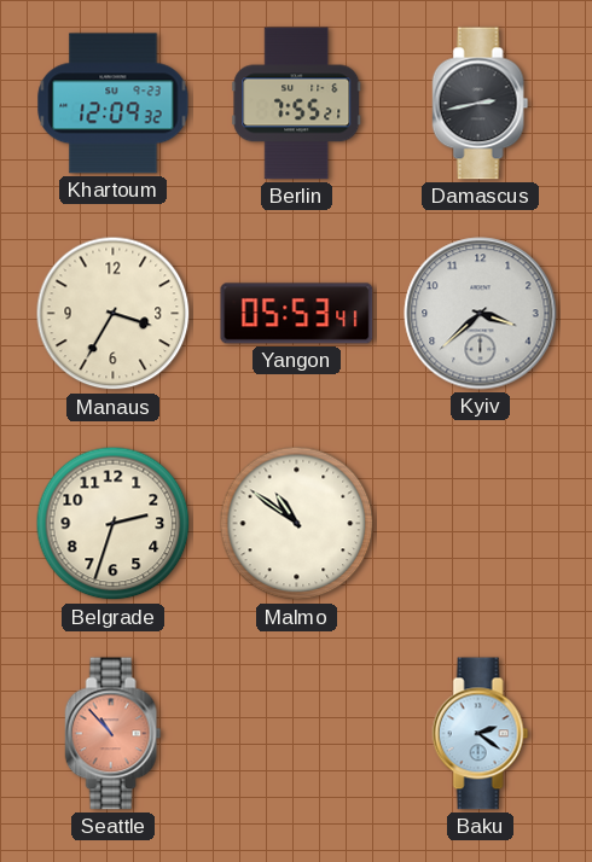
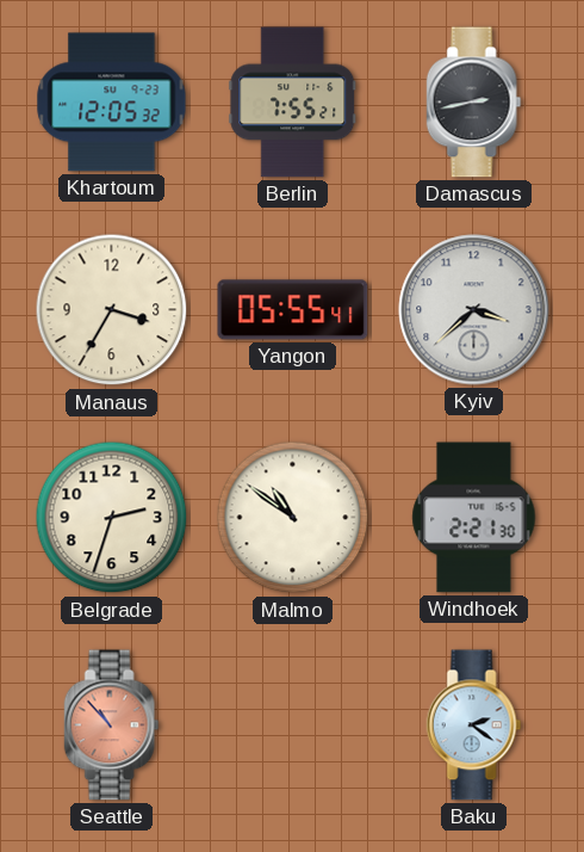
Khartoum: 12:09 -> 12:05 (112, 103)
Yangon: 05:53 -> 05:55 (293, 310)
Windhoek: none -> 2:21 (474, 518)
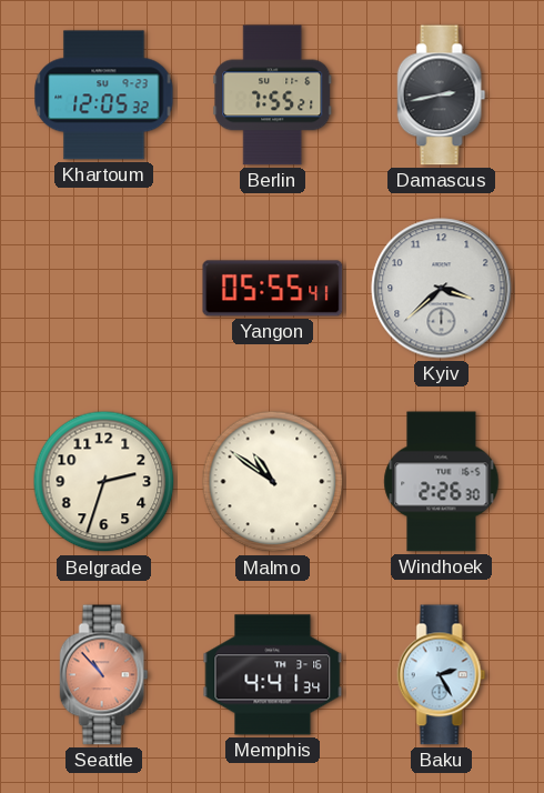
Manaus: 3:35 -> none (112, 310)
Windhoek: 2:21 -> 2:26 (442, 482)
Memphis: none -> 4:41 (273, 675)
Baku: 2:21 -> 2:25 (442, 675)
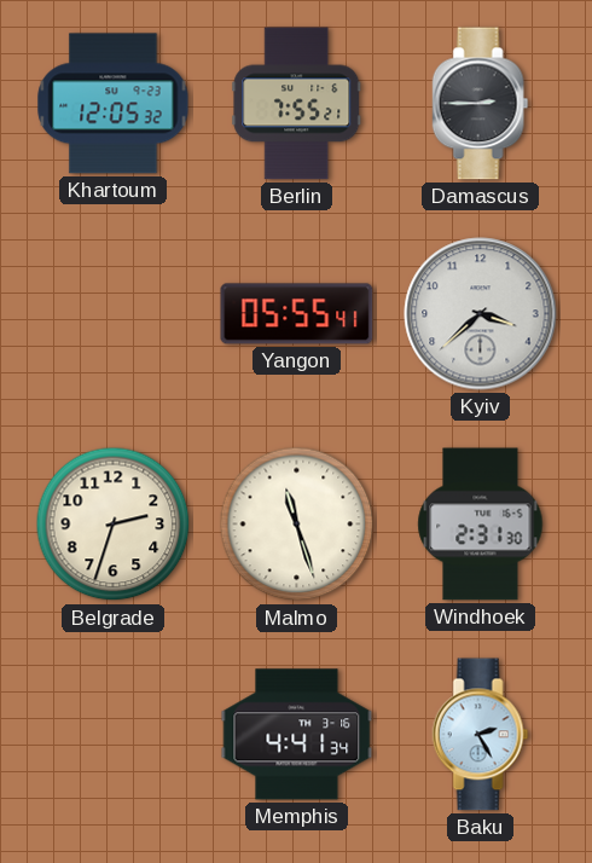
Damascus: 2:43 -> 2:45 (481, 104)
Malmo: 10:51 -> 11:27 (297, 525)
Windhoek: 2:26 -> 2:31 (481, 525)
Seattle: 10:53 -> none (104, 675)
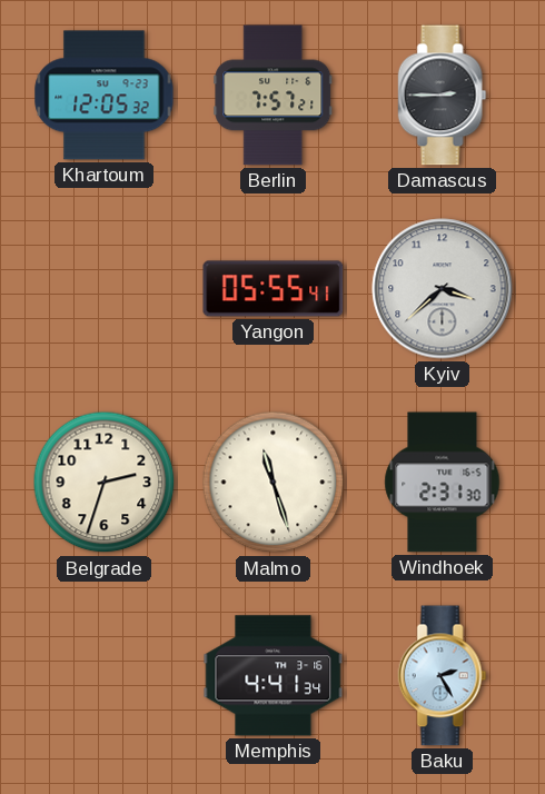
Berlin: 7:55 -> 7:57 (274, 96)
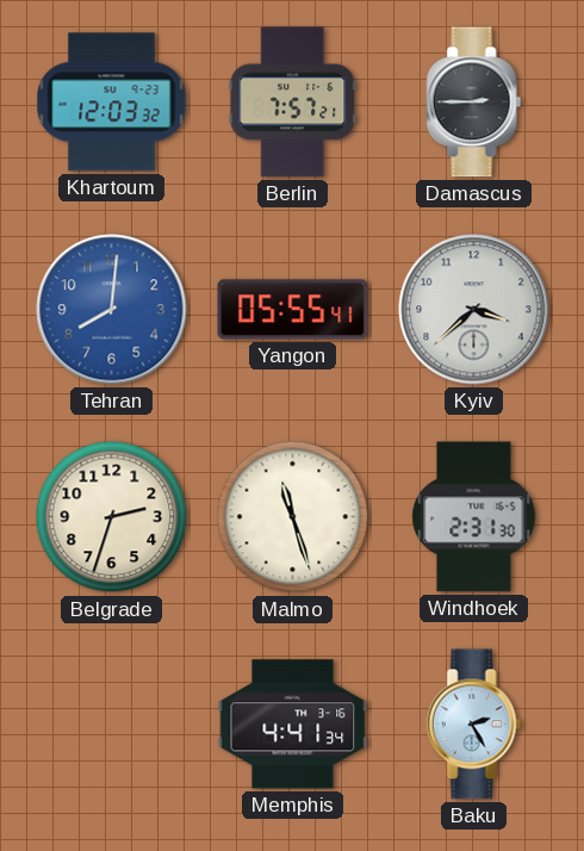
Khartoum: 12:05 -> 12:03 (112, 103)
Tehran: none -> 8:01 (112, 310)
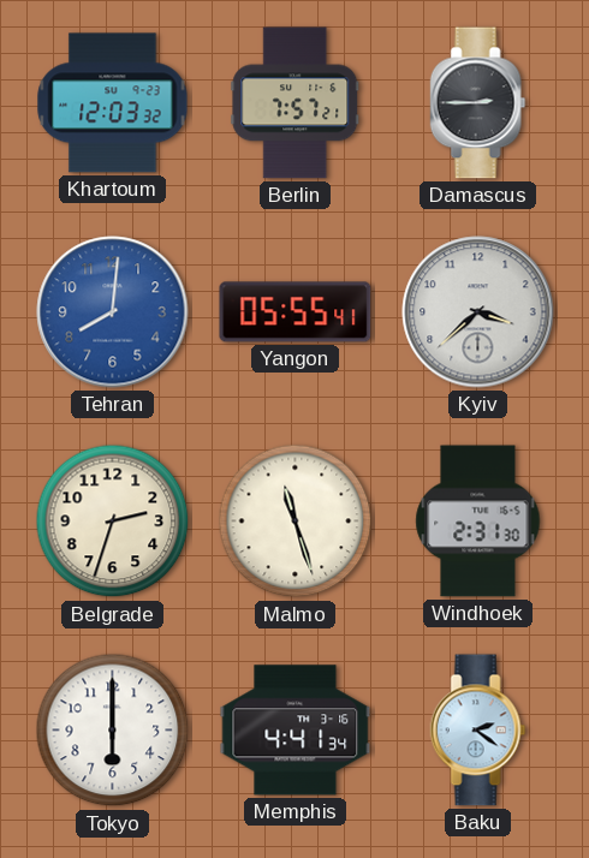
Tokyo: none -> 6:00 (113, 731)
Baku: 2:25 -> 2:21 (478, 731)
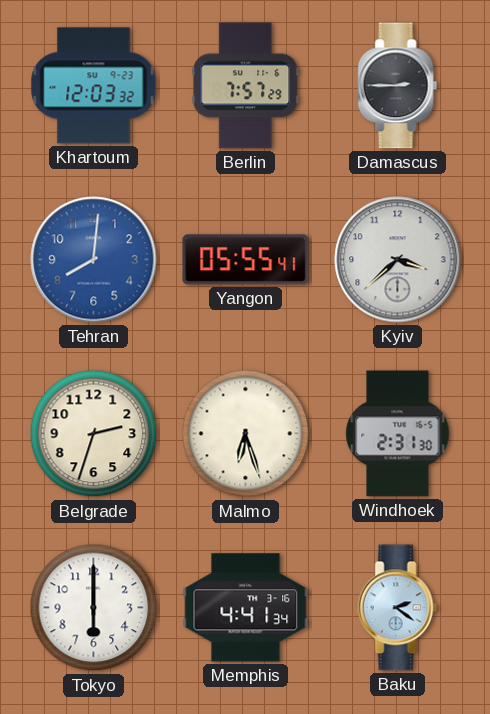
Berlin: 7:57:21 -> 7:57:29 (246, 86)
Malmo: 11:27 -> 6:27 (246, 434)
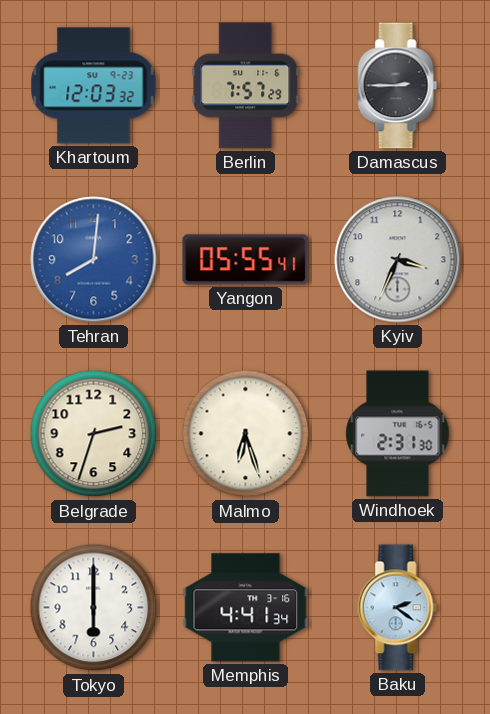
Kyiv: 3:38 -> 3:34 (398, 260)
